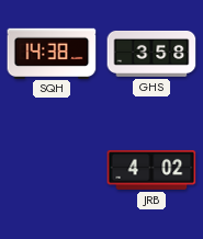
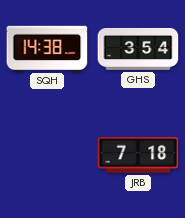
GHS: 3:58 -> 3:54 (138, 49)
JRB: 4:02 -> 7:18 (138, 155)
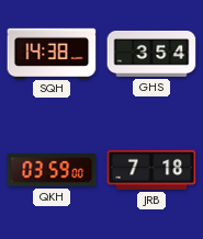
QKH: none -> 03:59 (52, 170)
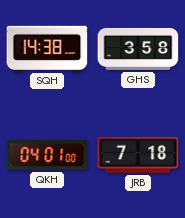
GHS: 3:54 -> 3:58 (138, 49)
QKH: 03:59 -> 04:01 (47, 155)
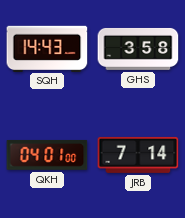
SQH: 14:38 -> 14:43 (47, 48)
JRB: 7:18 -> 7:14 (138, 155)
